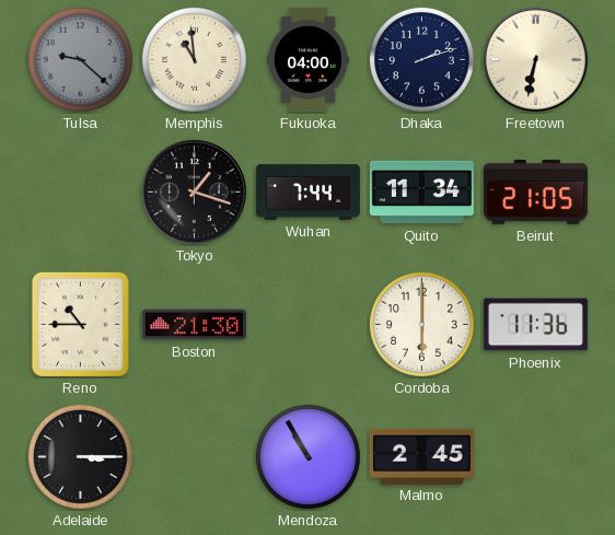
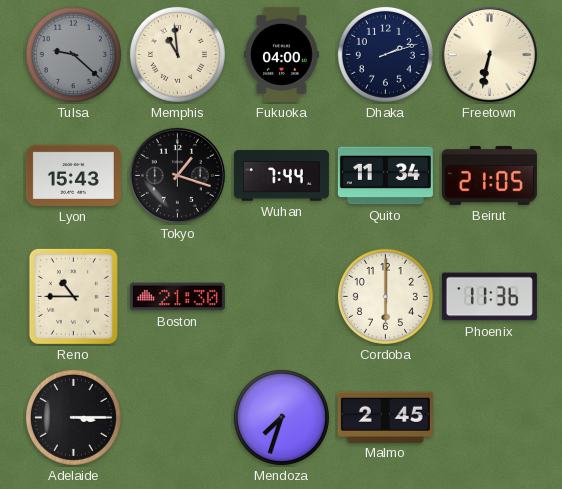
Lyon: none -> 15:43 (73, 175)
Mendoza: 10:55 -> 7:33 (281, 417)
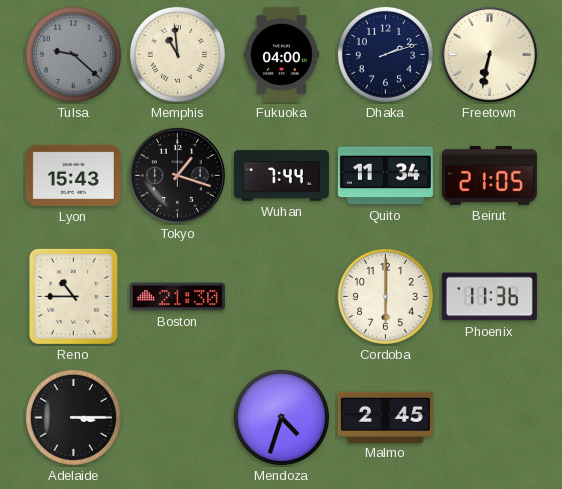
Mendoza: 7:33 -> 4:33 (281, 417)
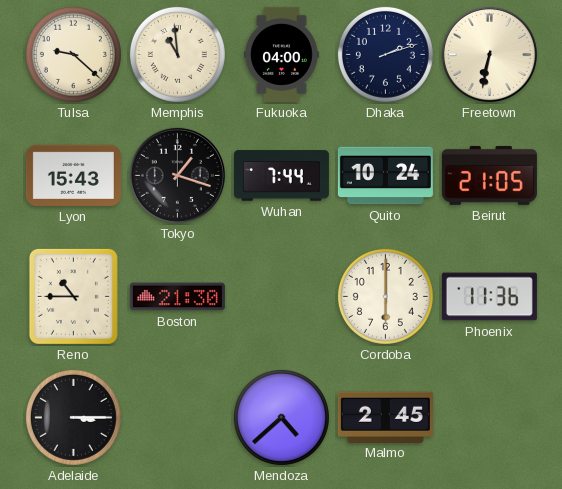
Tulsa dial: grey -> cream (73, 54)
Quito: 11:34 -> 10:24 (385, 176)
Mendoza: 4:33 -> 4:38 (281, 417)
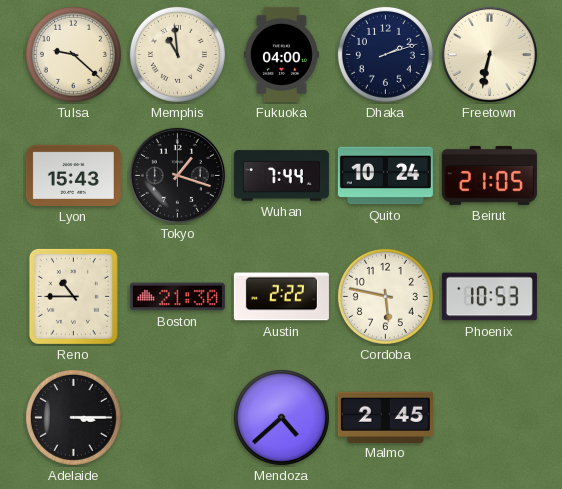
Austin: none -> 2:22 (281, 297)
Cordoba: 6:00 -> 5:47 (385, 296)
Phoenix: 11:36 -> 10:53 (489, 297)
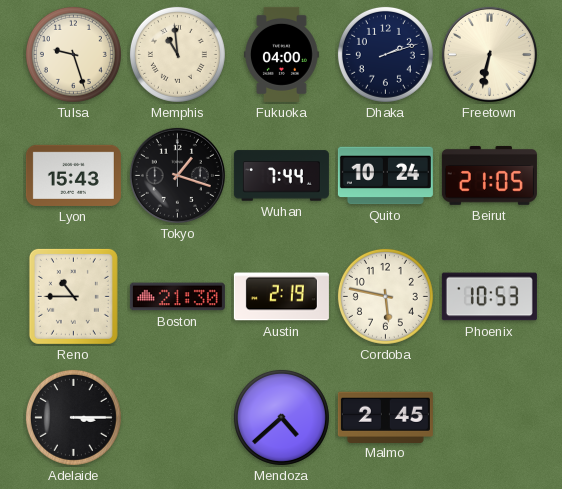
Tulsa: 9:22 -> 9:27 (73, 54)
Austin: 2:22 -> 2:19 (281, 297)
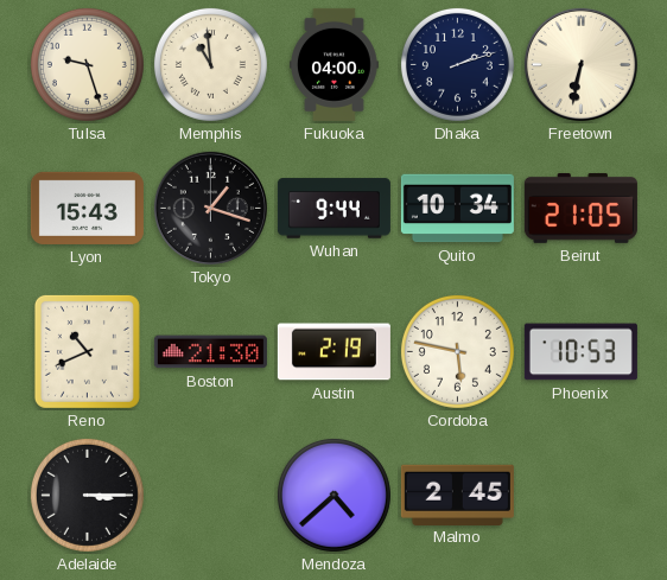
Wuhan: 7:44 -> 9:44 (333, 209)
Quito: 10:24 -> 10:34 (457, 209)
Reno: 10:45 -> 10:41 (87, 351)
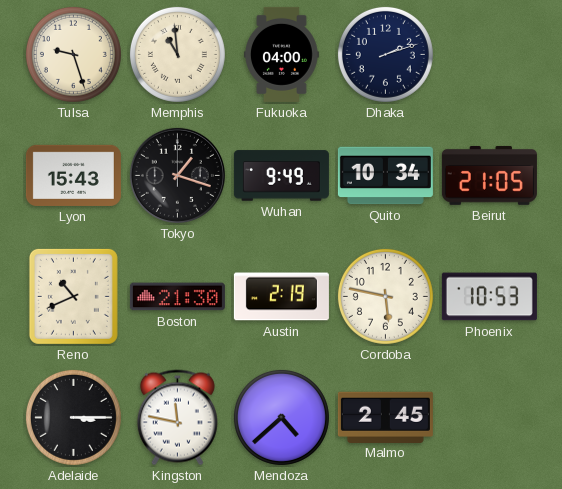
Freetown: 6:32 -> none (580, 64)
Wuhan: 9:44 -> 9:49 (281, 176)
Kingston: none -> 11:47 (177, 418)
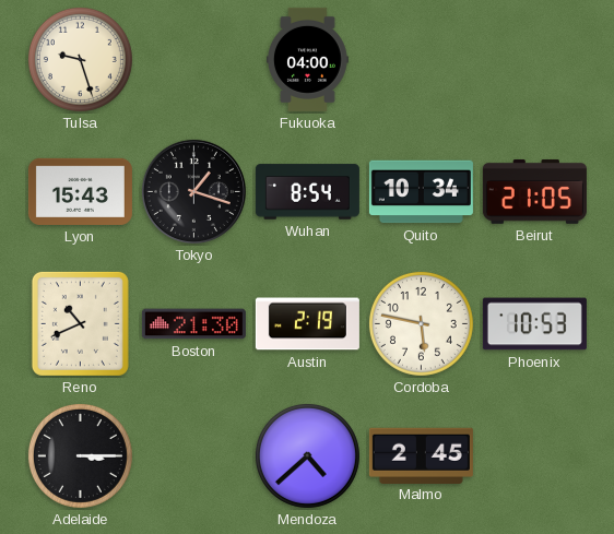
Memphis: 10:59 -> none (177, 54)
Dhaka: 2:12 -> none (385, 54)
Wuhan: 9:49 -> 8:54 (307, 192)
Kingston: 11:47 -> none (177, 418)
